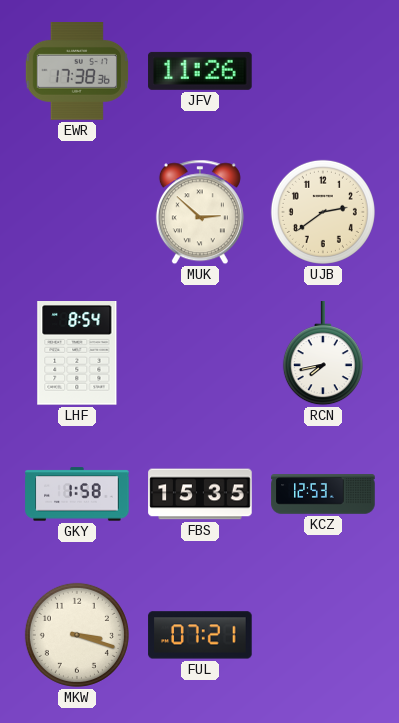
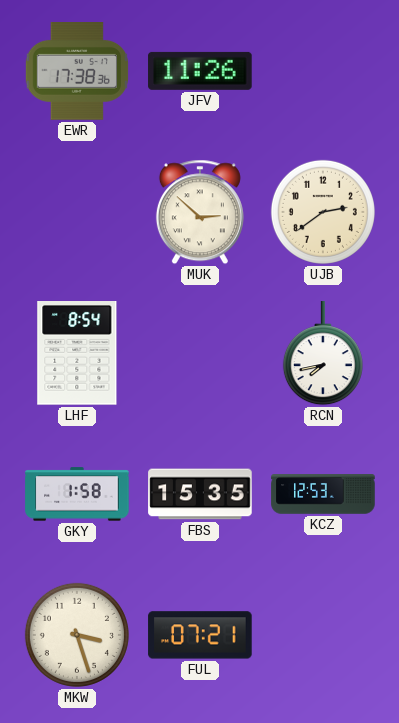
MKW: 3:18 -> 3:27 (77, 635)
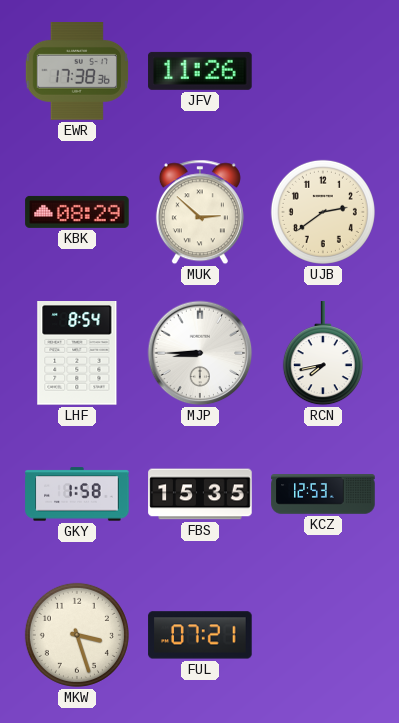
KBK: none -> 08:29 (77, 212)
MJP: none -> 8:45 (200, 353)
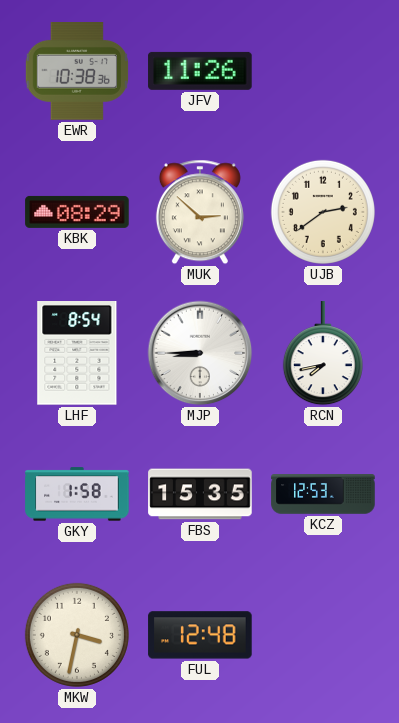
EWR: 17:38 -> 10:38 (77, 72)
MKW: 3:27 -> 3:32 (77, 635)
FUL: 07:21 -> 12:48 (200, 635)
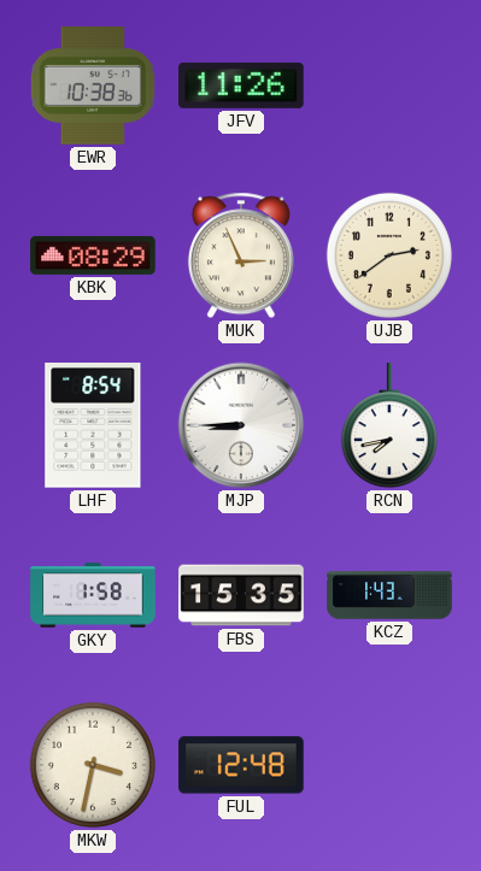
MUK: 2:52 -> 2:56 (241, 255)
KCZ: 12:53 -> 1:43 (389, 595)
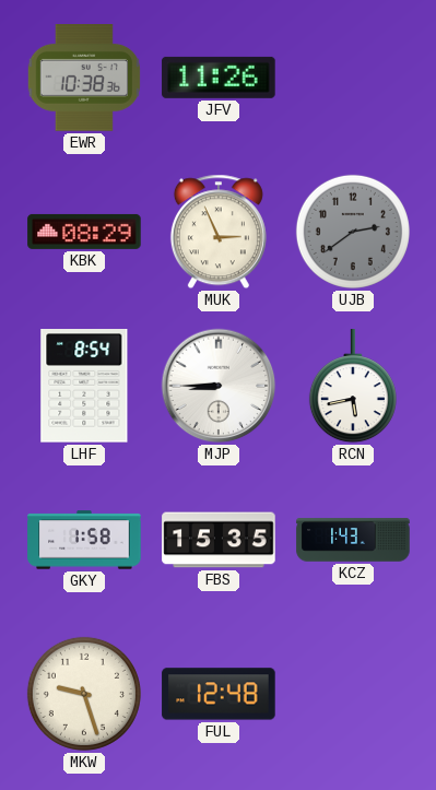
UJB dial: cream -> grey (353, 232)
RCN: 7:43 -> 5:43 (353, 387)
MKW: 3:32 -> 9:27 (84, 694)
